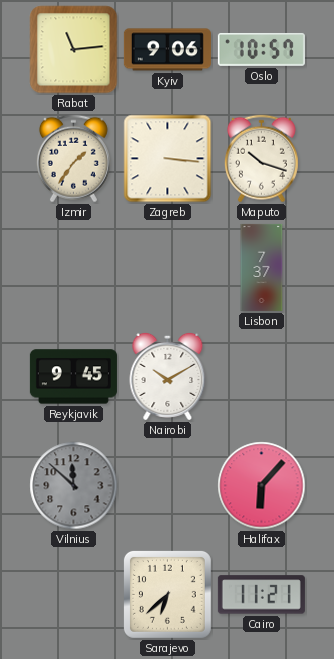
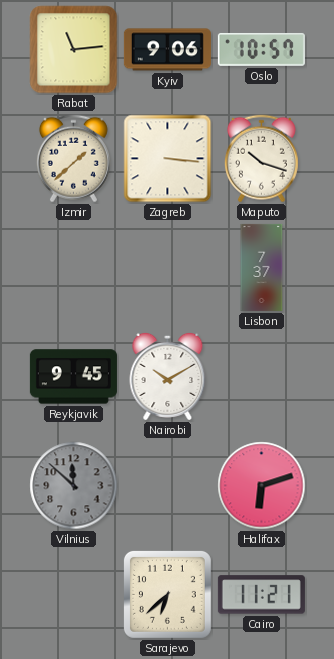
Izmir: 1:36 -> 1:38 (73, 159)
Halifax: 6:07 -> 6:12 (262, 486)
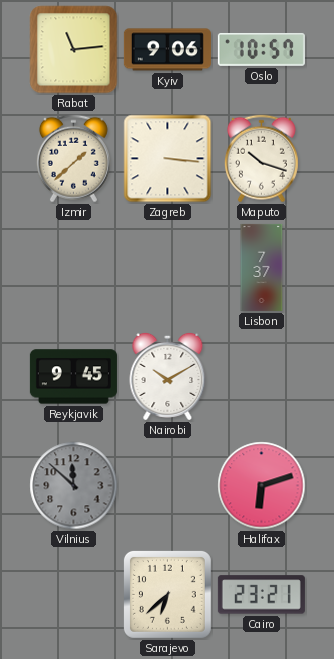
Cairo: 11:21 -> 23:21 (261, 595)
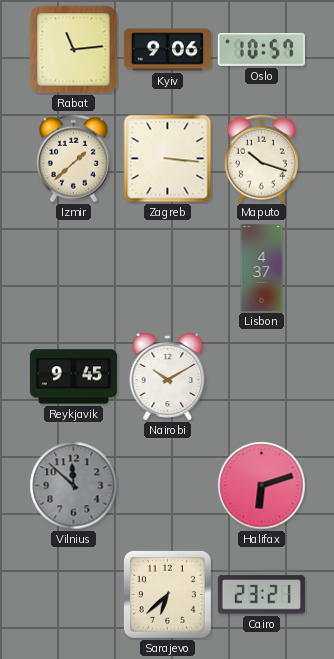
Lisbon: 7:37 -> 4:37 (262, 267)
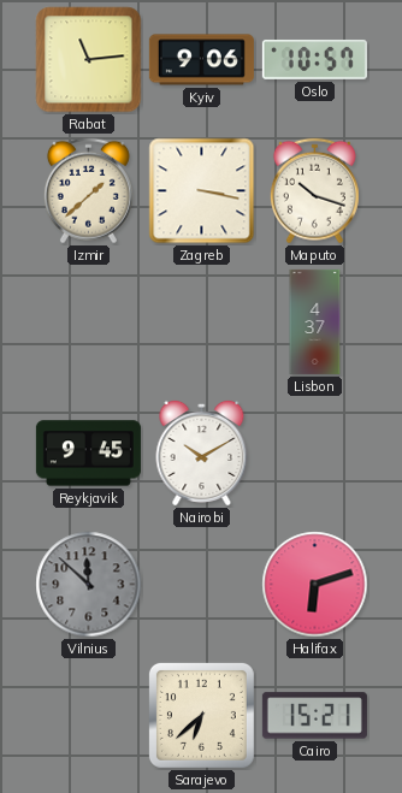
Zagreb: 3:16 -> 3:17 (202, 191)
Cairo: 23:21 -> 15:21 (314, 716)
